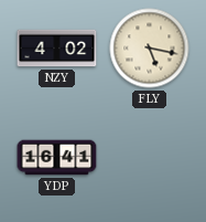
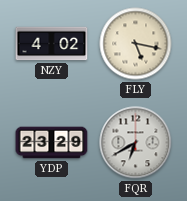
YDP: 16:41 -> 23:29 (52, 143)
FQR: none -> 6:40 (136, 143)
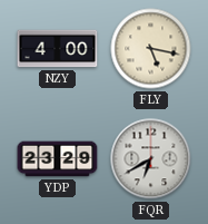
NZY: 4:02 -> 4:00 (58, 49)
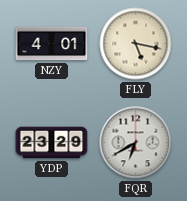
NZY: 4:00 -> 4:01 (52, 44)
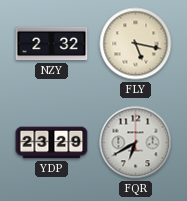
NZY: 4:01 -> 2:32 (52, 44)
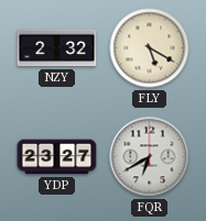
FLY: 5:17 -> 5:20 (150, 48)
YDP: 23:29 -> 23:27 (57, 157)
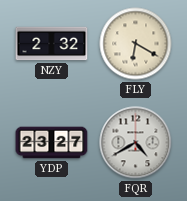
FLY: 5:20 -> 6:20 (136, 44)
FQR: 6:40 -> 4:40 (136, 143)
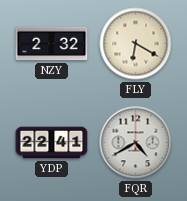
YDP: 23:27 -> 22:41 (52, 143)
